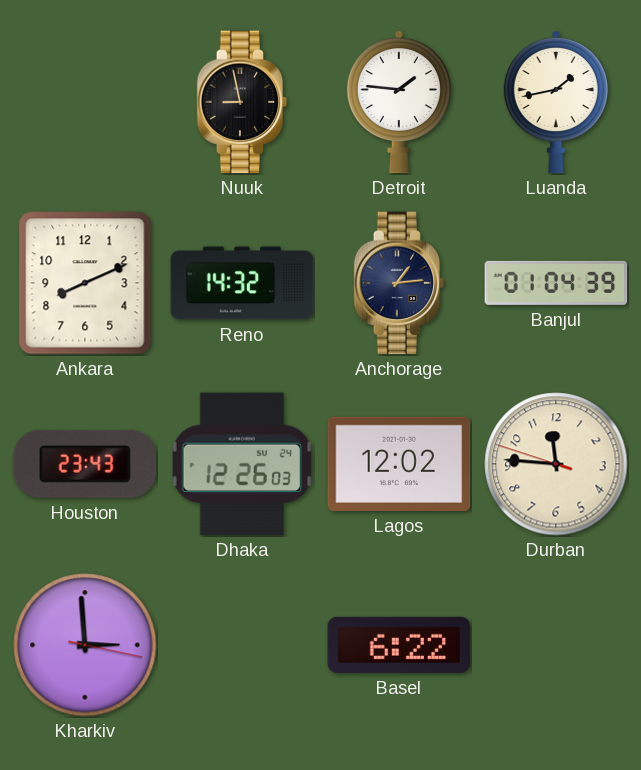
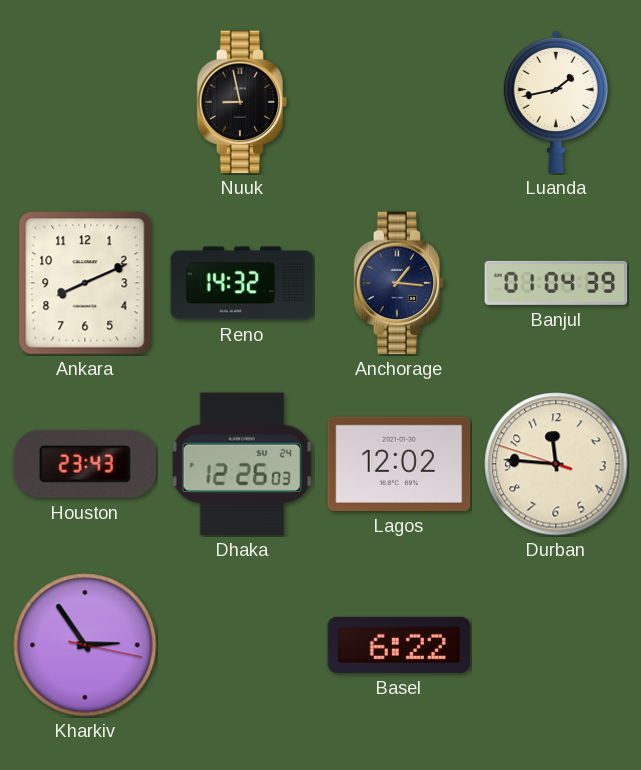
Detroit: 1:46 -> none (399, 102)
Anchorage: 1:14 -> 1:16 (399, 283)
Kharkiv: 2:59 -> 2:54 (85, 645)
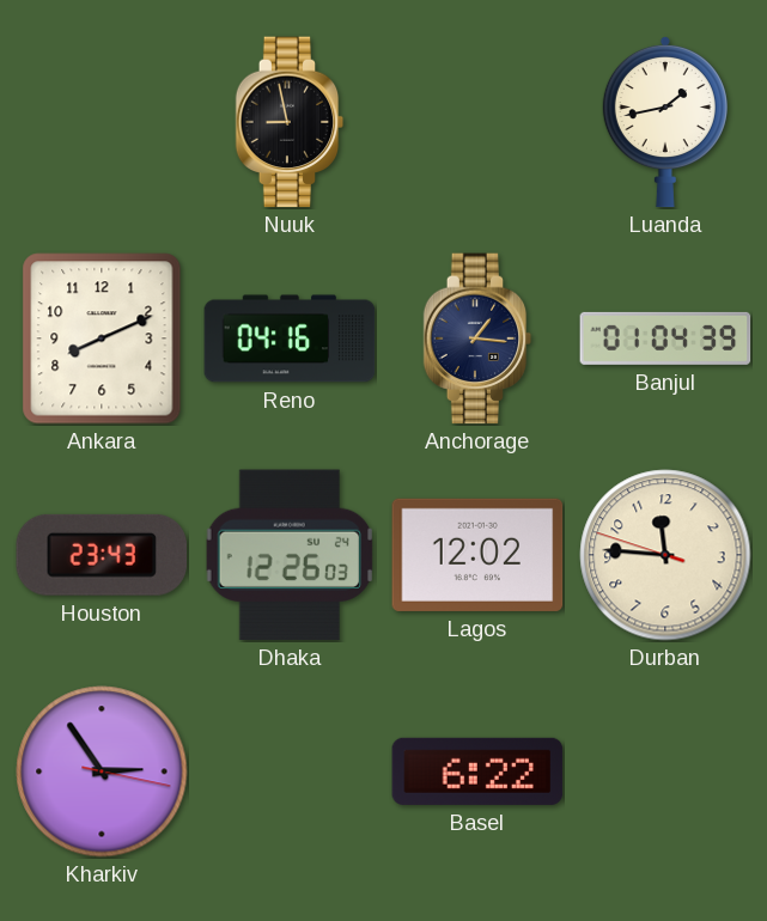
Reno: 14:32 -> 04:16 (290, 338)
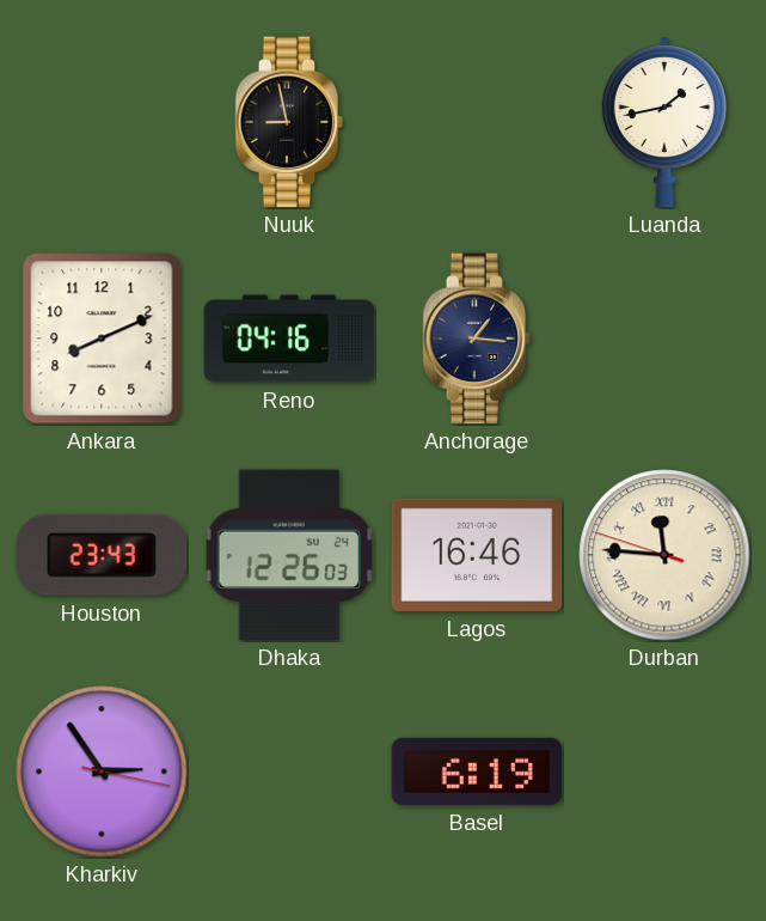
Banjul: 01:04 -> none (665, 338)
Lagos: 12:02 -> 16:46 (477, 555)
Durban numerals: Arabic -> Roman (664, 555)
Basel: 6:22 -> 6:19 (477, 771)
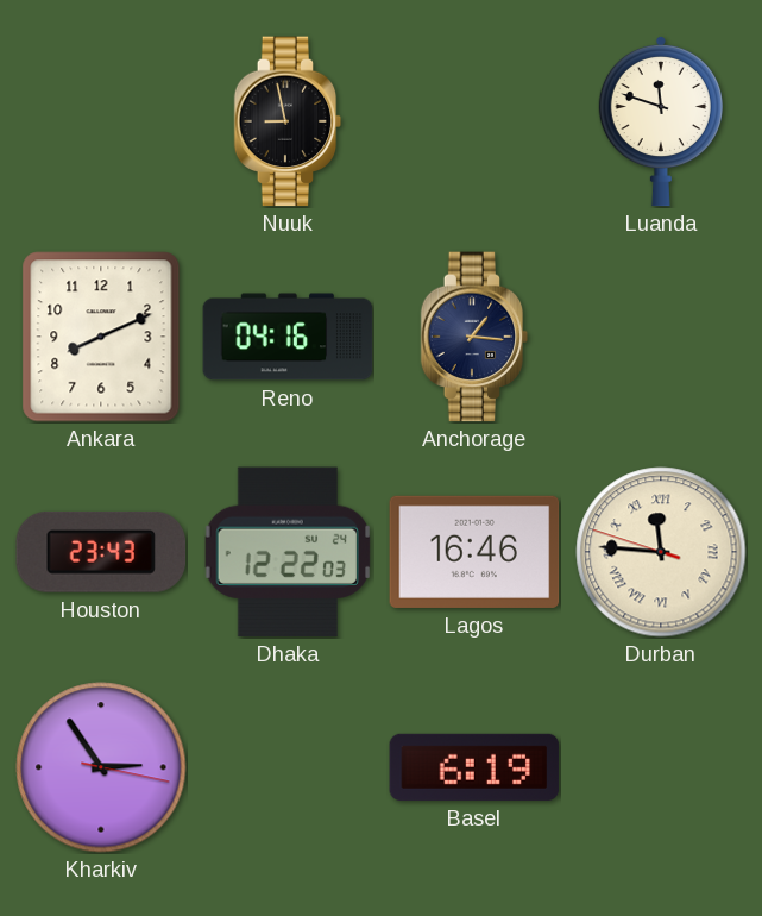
Luanda: 1:43 -> 11:48 (661, 121)
Dhaka: 12:26 -> 12:22 (288, 552)
